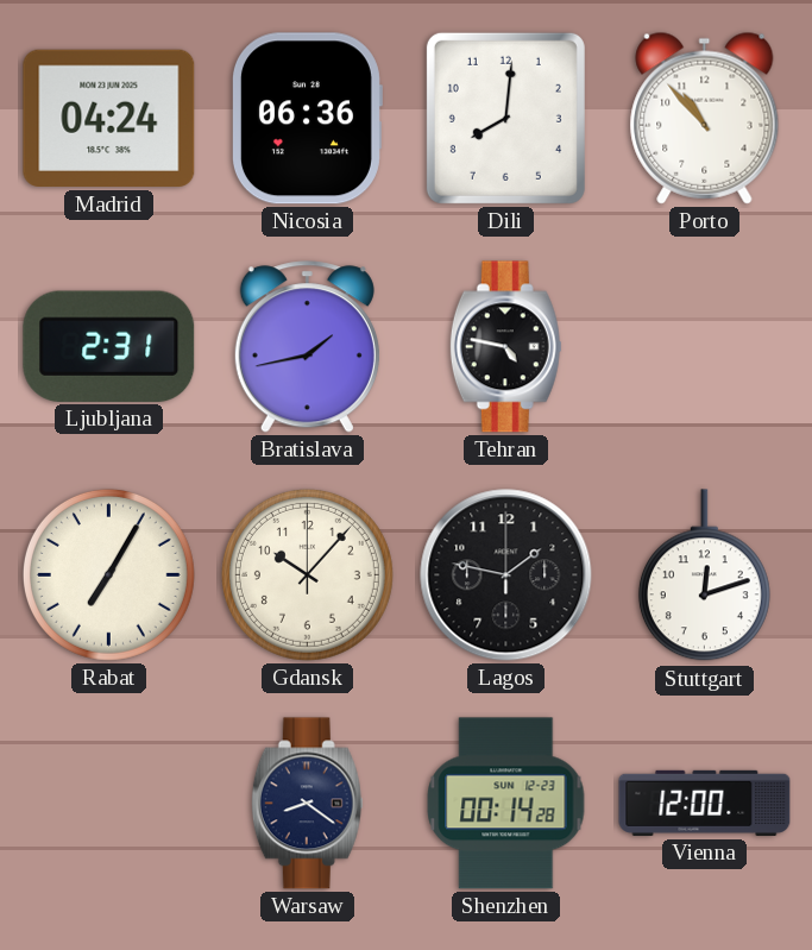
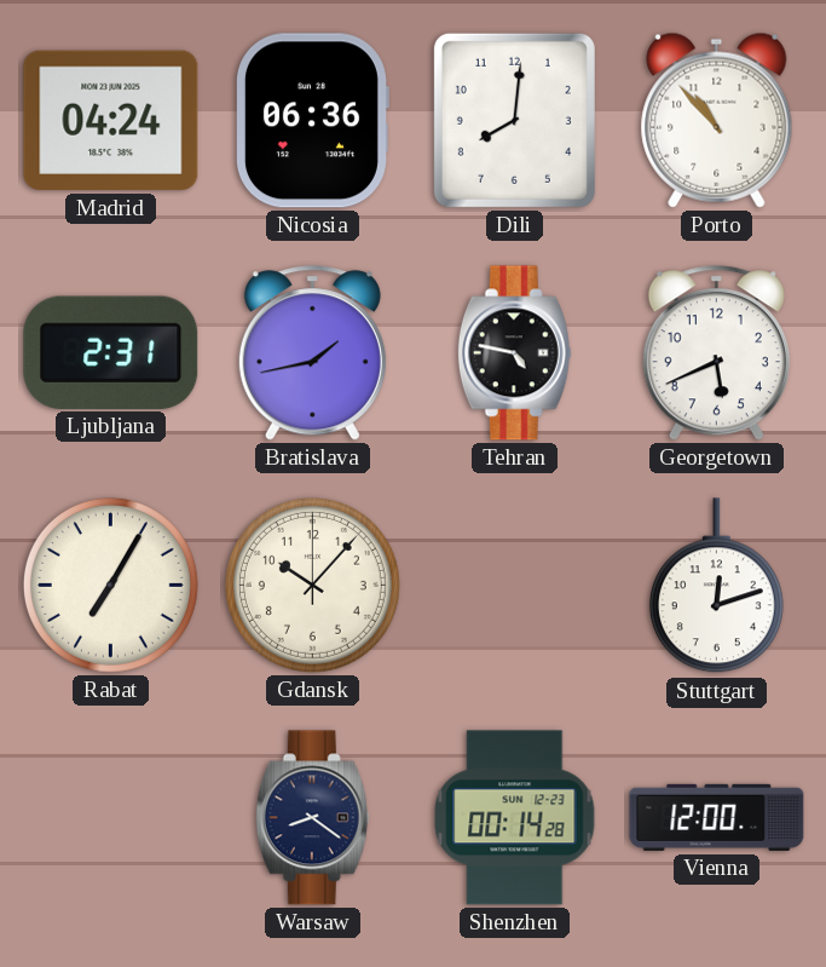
Georgetown: none -> 5:41 (716, 353)
Lagos: 1:47 -> none (506, 575)
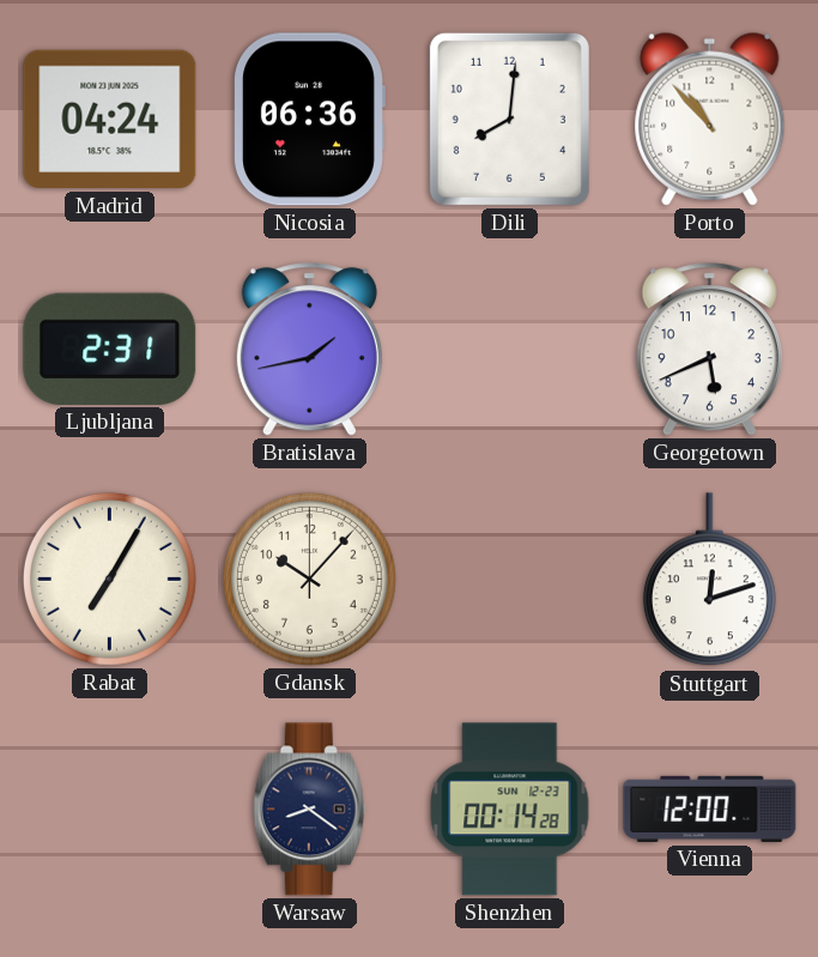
Tehran: 4:47 -> none (514, 353)
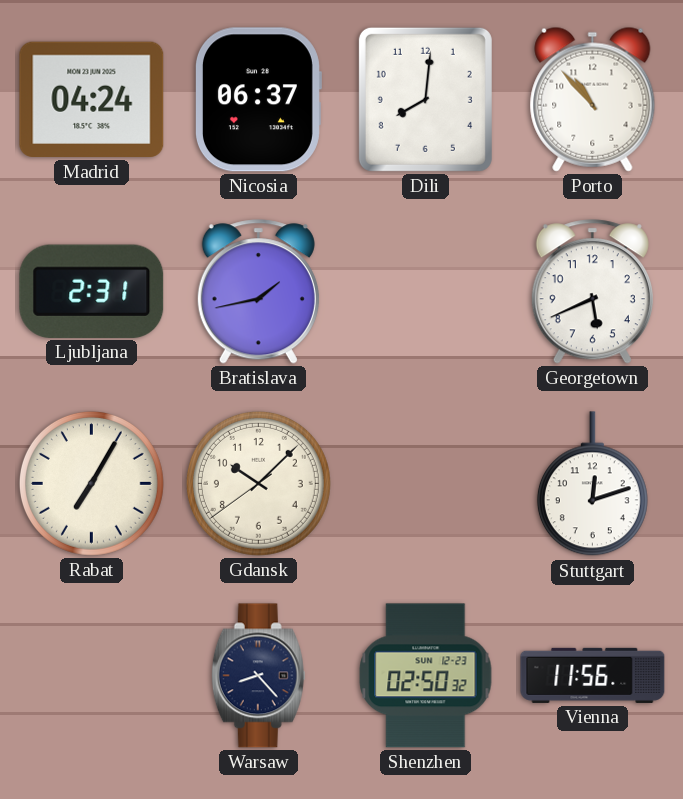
Nicosia: 06:36 -> 06:37 (258, 100)
Gdansk: 10:07:00 -> 10:07:39 (258, 483)
Warsaw: 8:21 -> 8:23 (258, 676)
Shenzhen: 00:14 -> 02:50 (426, 676)
Vienna: 12:00 -> 11:56 (593, 675)
